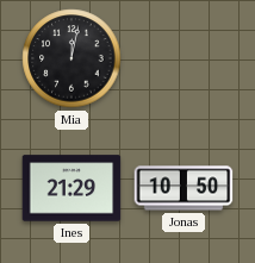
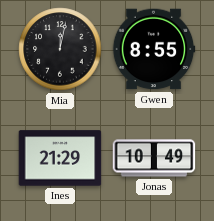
Gwen: none -> 8:55 (154, 49)
Jonas: 10:50 -> 10:49 (154, 158)
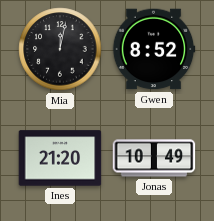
Gwen: 8:55 -> 8:52 (154, 49)
Ines: 21:29 -> 21:20 (60, 158)
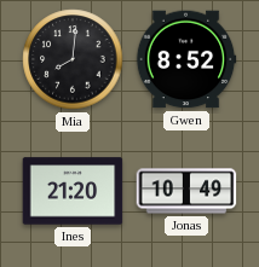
Mia: 12:02 -> 8:01 (73, 59)
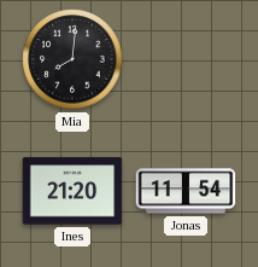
Gwen: 8:52 -> none (186, 59)
Jonas: 10:49 -> 11:54 (186, 191)
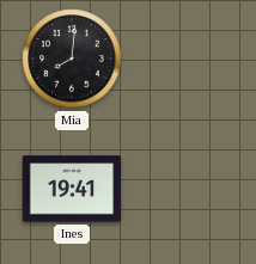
Ines: 21:20 -> 19:41 (72, 189)
Jonas: 11:54 -> none (186, 191)
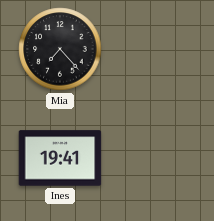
Mia: 8:01 -> 7:23 (60, 49)
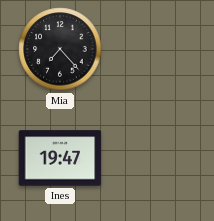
Ines: 19:41 -> 19:47 (60, 158)
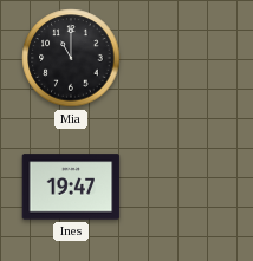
Mia: 7:23 -> 11:00 (71, 58)
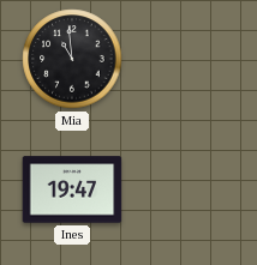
Mia: 11:00 -> 10:59 (72, 59)
